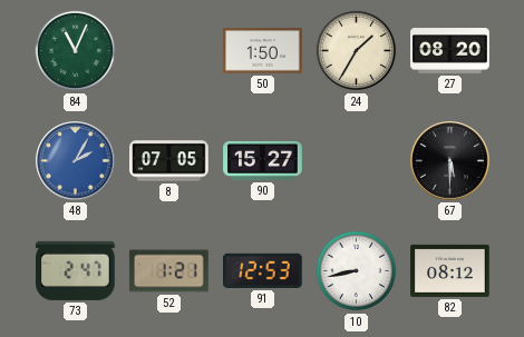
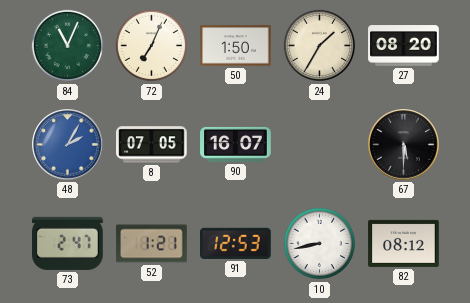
72: none -> 7:04 (152, 46)
90: 15:27 -> 16:07 (236, 144)
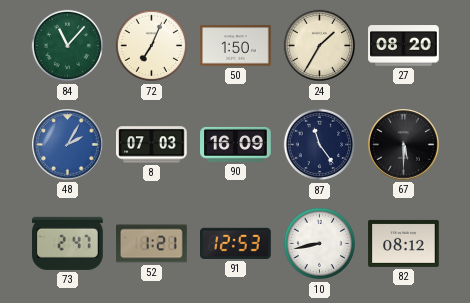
84: 11:04 -> 11:07 (68, 46)
8: 07:05 -> 07:03 (152, 145)
90: 16:07 -> 16:09 (236, 144)
87: none -> 11:24 (320, 145)
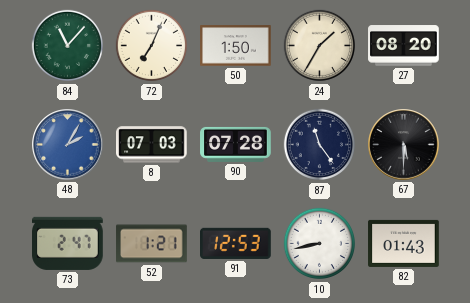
90: 16:09 -> 07:28 (236, 144)
82: 08:12 -> 01:43 (404, 243)
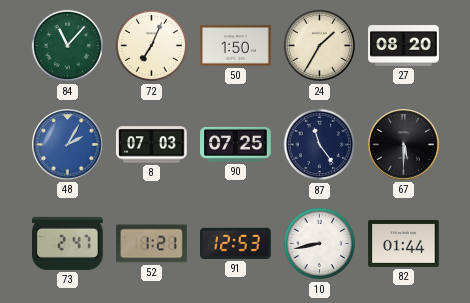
90: 07:28 -> 07:25 (236, 144)
82: 01:43 -> 01:44 (404, 243)
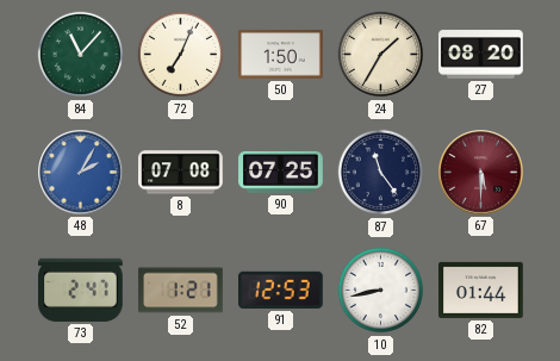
8: 07:03 -> 07:08 (181, 173)
67 dial: black -> burgundy (481, 173)
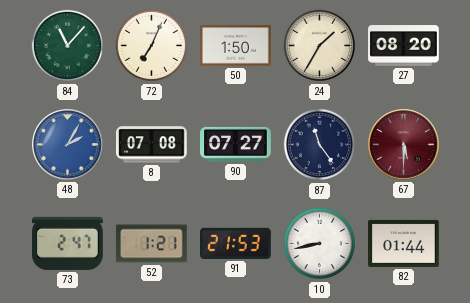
90: 07:25 -> 07:27 (236, 144)
91: 12:53 -> 21:53 (236, 243)
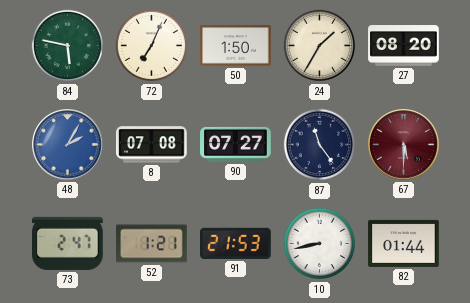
84: 11:07 -> 5:47 (68, 46)
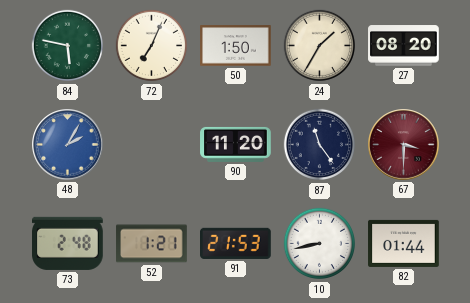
8: 07:08 -> none (152, 145)
90: 07:27 -> 11:20 (236, 144)
67: 5:30 -> 3:30 (404, 145)
73: 2:47 -> 2:48 (68, 243)
